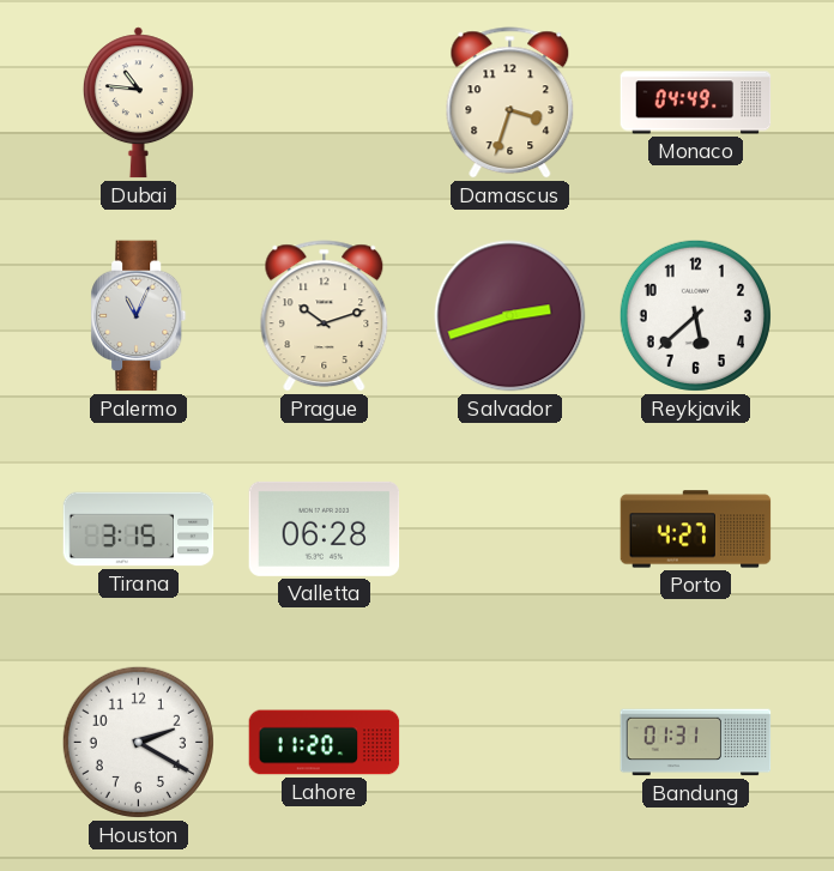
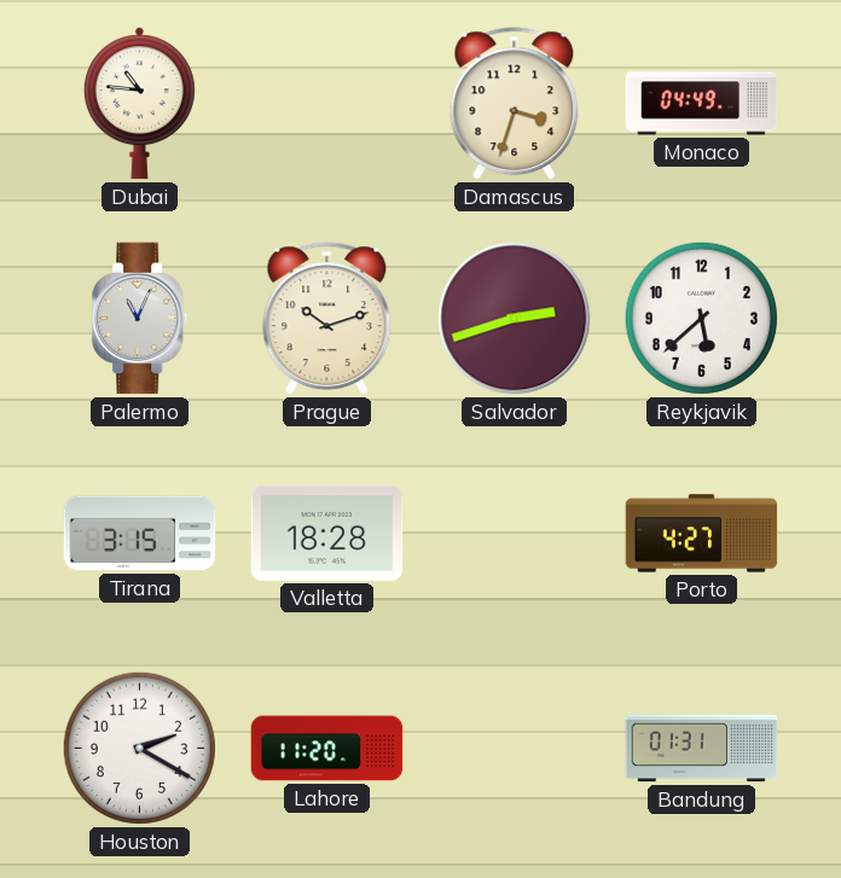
Valletta: 06:28 -> 18:28 (327, 533)
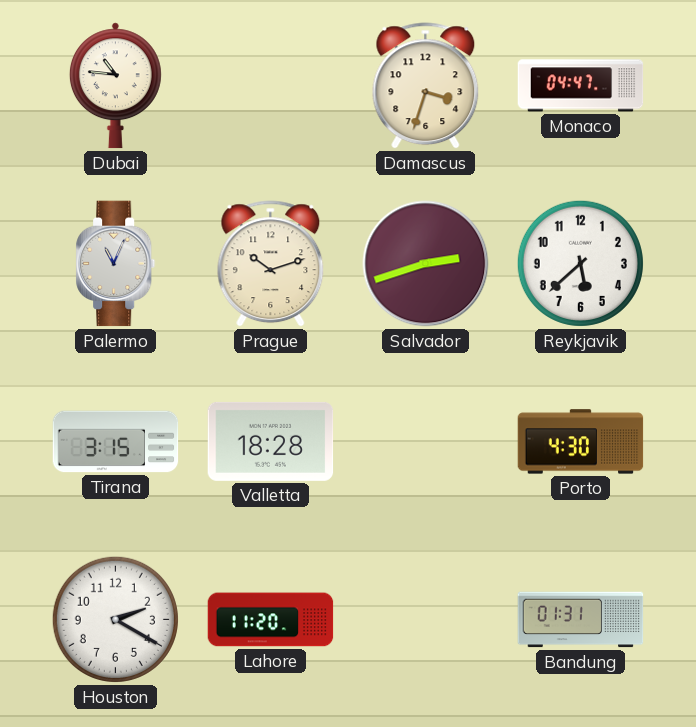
Monaco: 04:49 -> 04:47 (581, 86)
Porto: 4:27 -> 4:30 (581, 442)
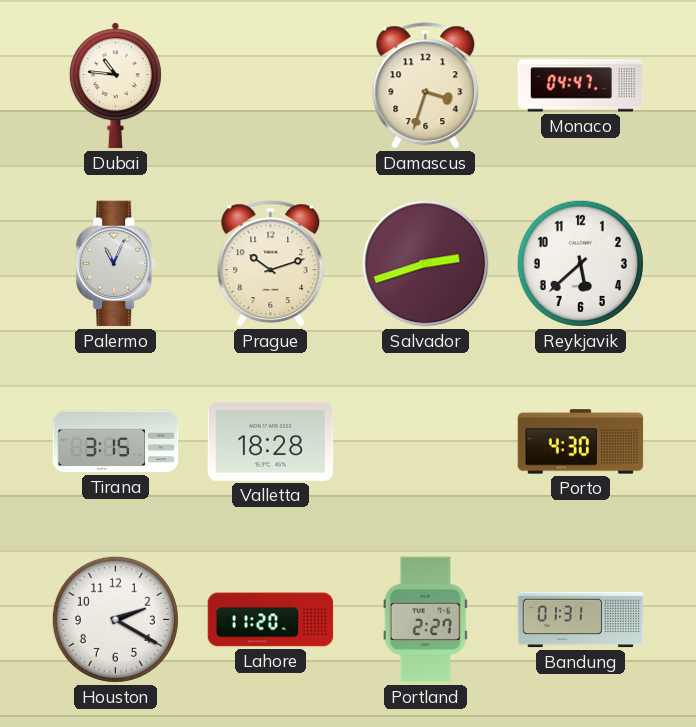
Portland: none -> 2:27 (425, 620)
